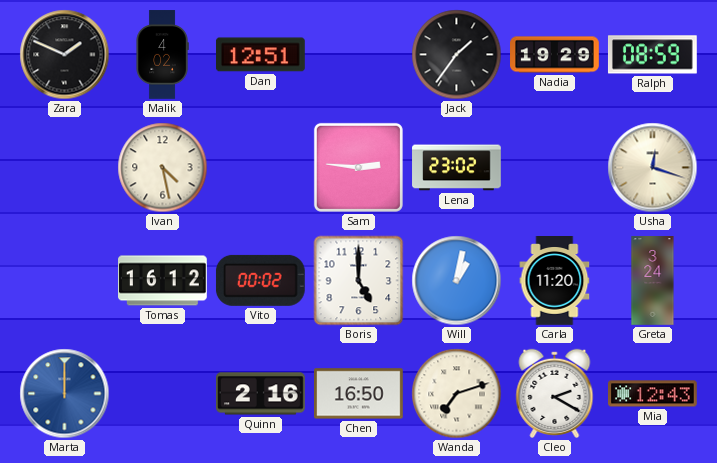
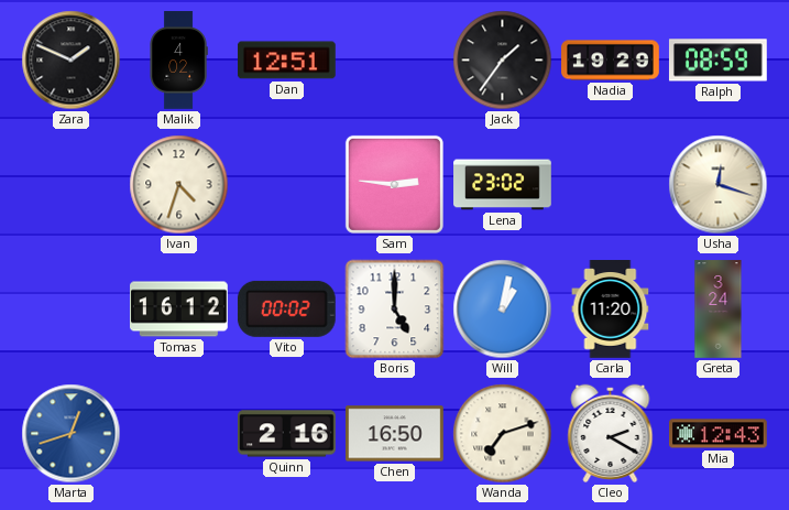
Ivan: 4:28 -> 4:33 (179, 185)
Marta: 12:00 -> 12:42 (72, 434)
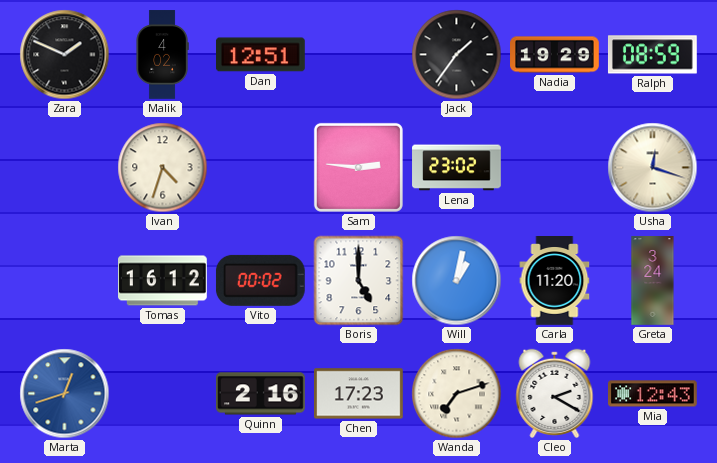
Chen: 16:50 -> 17:23 (359, 394)
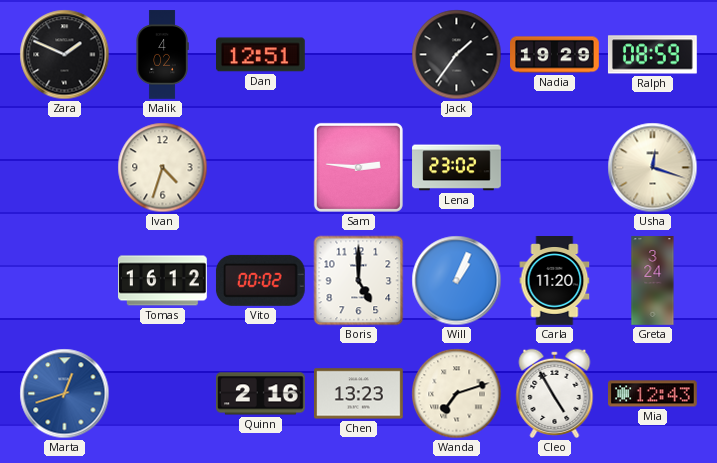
Will: 1:02 -> 1:04 (457, 281)
Chen: 17:23 -> 13:23 (359, 394)
Cleo: 2:20 -> 4:55 (555, 393)
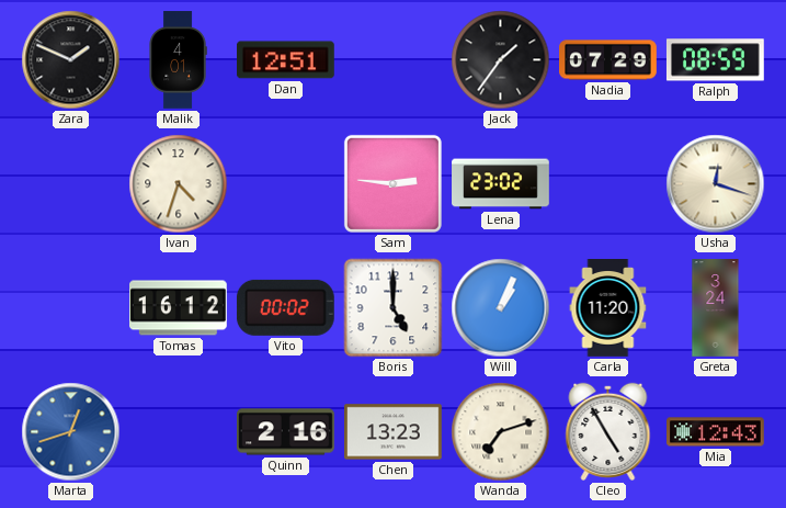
Malik: 4:02 -> 4:01 (178, 60)
Nadia: 19:29 -> 07:29 (608, 60)
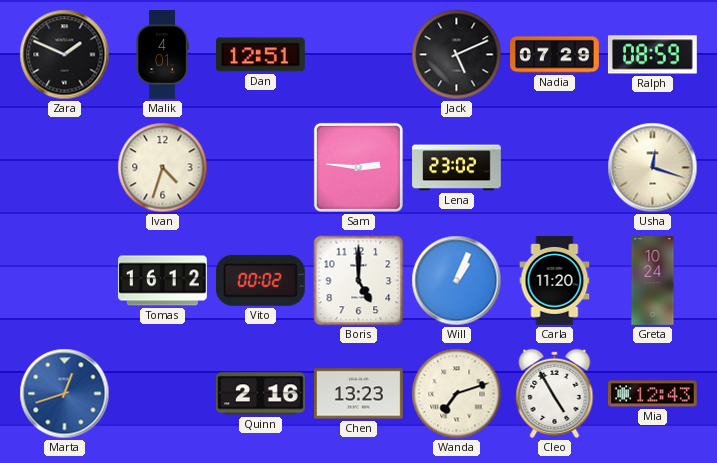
Jack: 1:36 -> 5:11 (457, 55)
Greta: 3:24 -> 10:24 (653, 281)
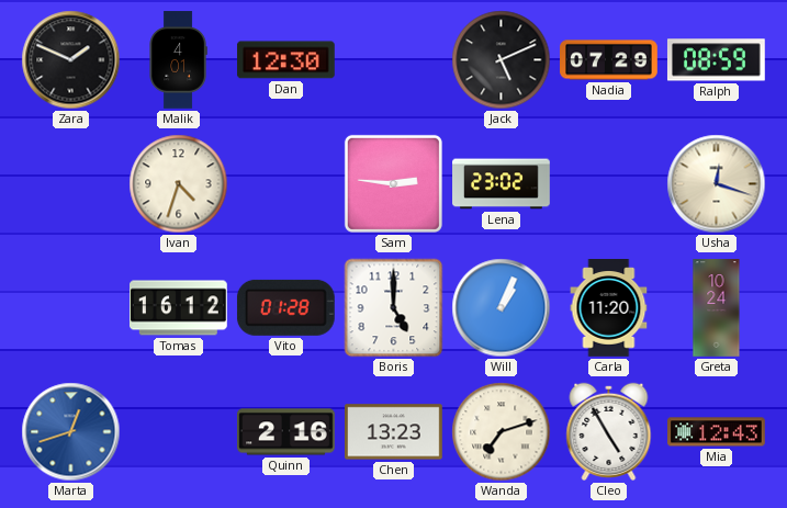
Dan: 12:51 -> 12:30 (286, 60)
Vito: 00:02 -> 01:28 (285, 307)
